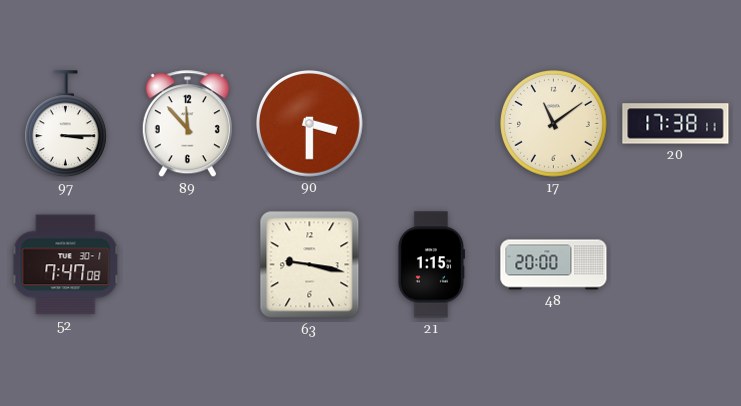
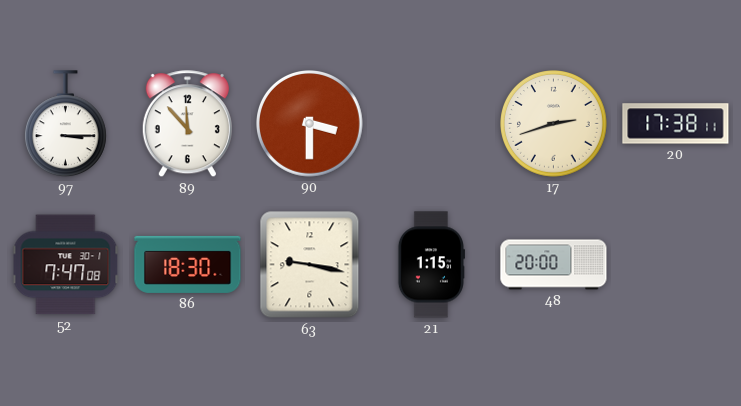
17: 11:09 -> 2:42 (554, 124)
86: none -> 18:30 (188, 264)
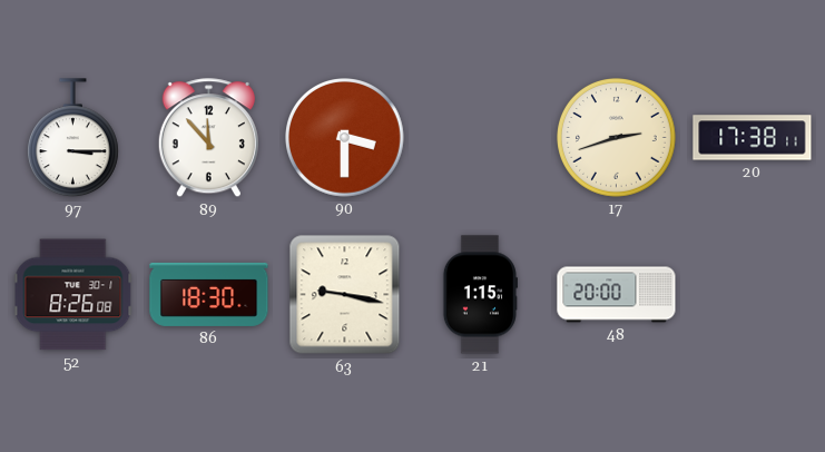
52: 7:47 -> 8:26 (73, 295)
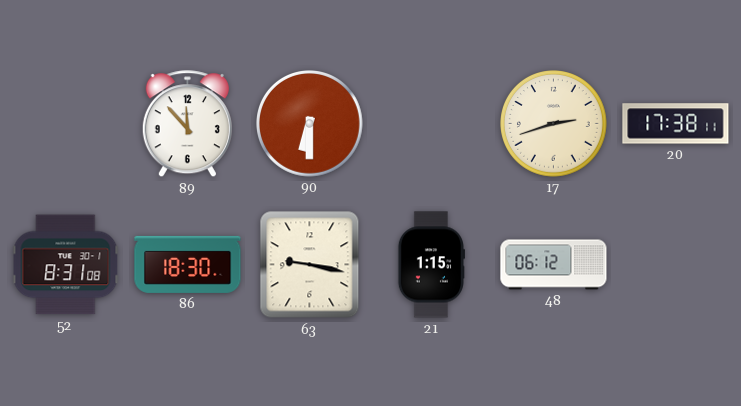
97: 3:15 -> none (72, 138)
90: 3:30 -> 6:30 (310, 124)
52: 8:26 -> 8:31 (66, 265)
48: 20:00 -> 06:12 (554, 265)
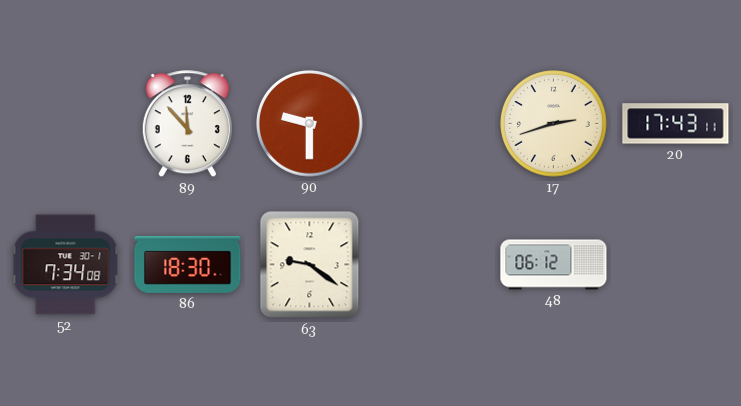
90: 6:30 -> 9:30 (310, 124)
20: 17:38 -> 17:43 (676, 124)
52: 8:31 -> 7:34 (66, 265)
63: 9:17 -> 9:21 (310, 265)
21: 1:15 -> none (431, 265)
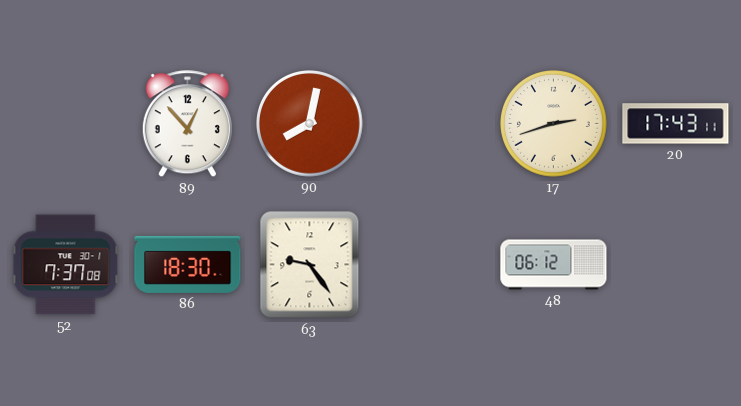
89: 11:53 -> 12:53 (187, 124)
90: 9:30 -> 8:02 (310, 124)
52: 7:34 -> 7:37 (66, 265)
63: 9:21 -> 9:24 (310, 265)
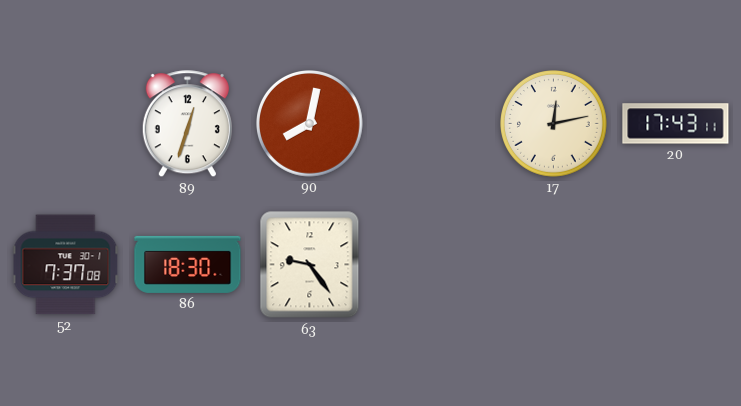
89: 12:53 -> 12:33 (187, 124)
17: 2:42 -> 12:13 (554, 124)
48: 06:12 -> none (554, 265)
